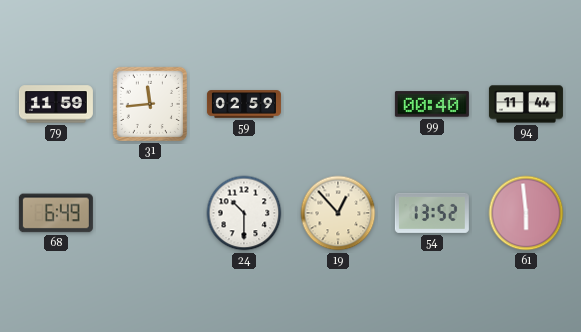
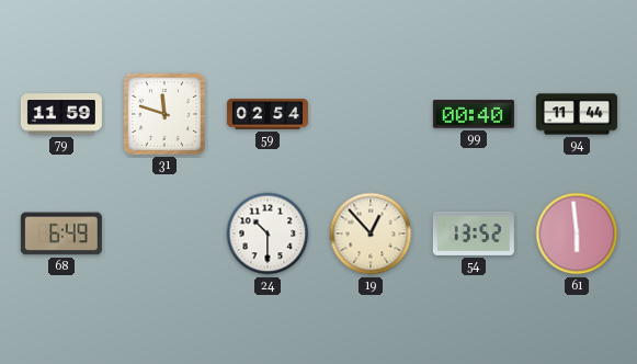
31: 11:44 -> 11:48 (164, 114)
59: 02:59 -> 02:54 (268, 114)
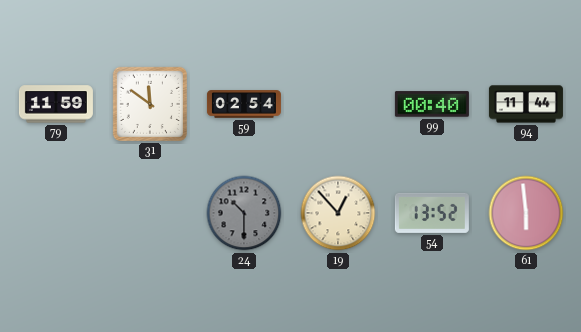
31: 11:48 -> 11:51 (150, 104)
68: 6:49 -> none (61, 234)
24 dial: white -> grey (244, 213)
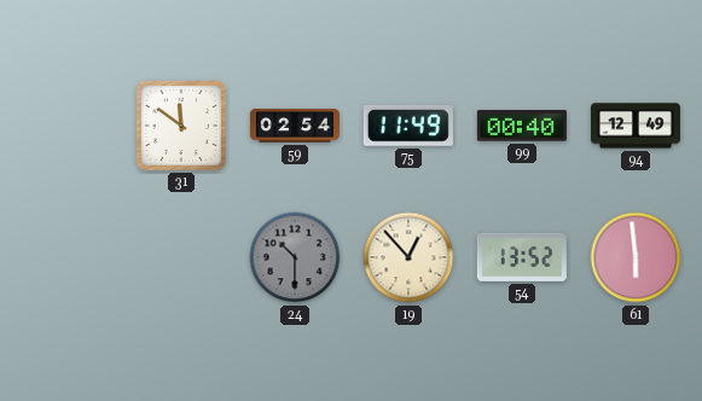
79: 11:59 -> none (56, 104)
75: none -> 11:49 (408, 127)
94: 11:44 -> 12:49 (636, 126)
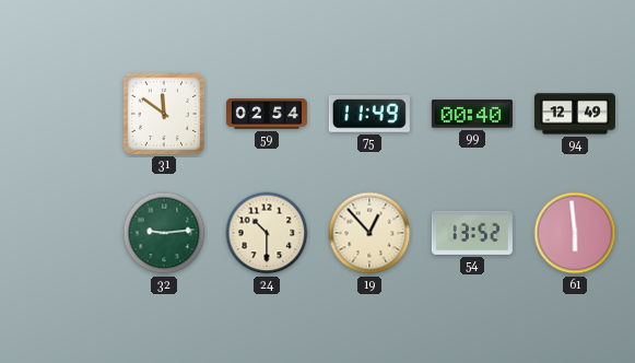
32: none -> 9:14 (164, 233)
24 dial: grey -> cream (267, 233)
